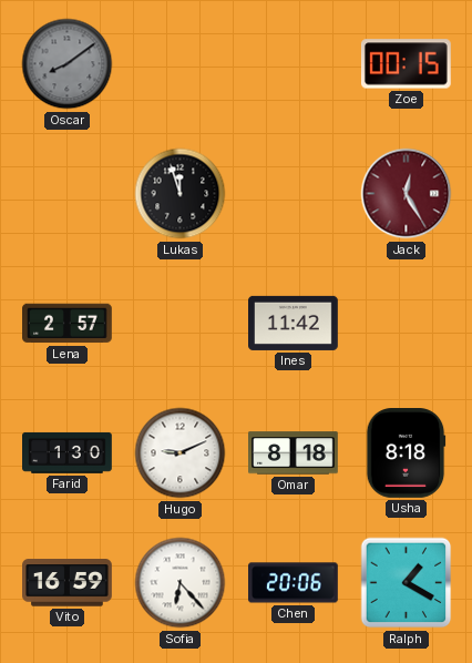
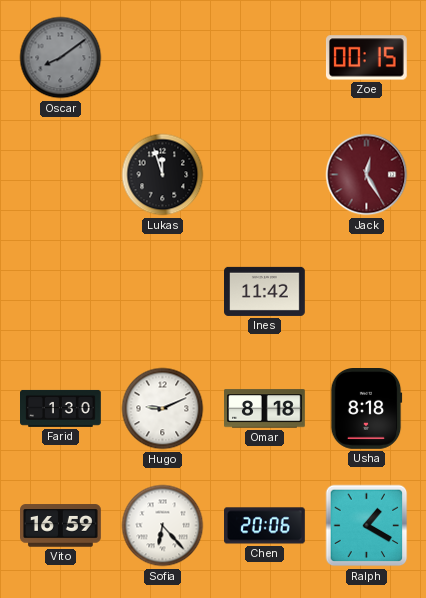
Lena: 2:57 -> none (68, 324)
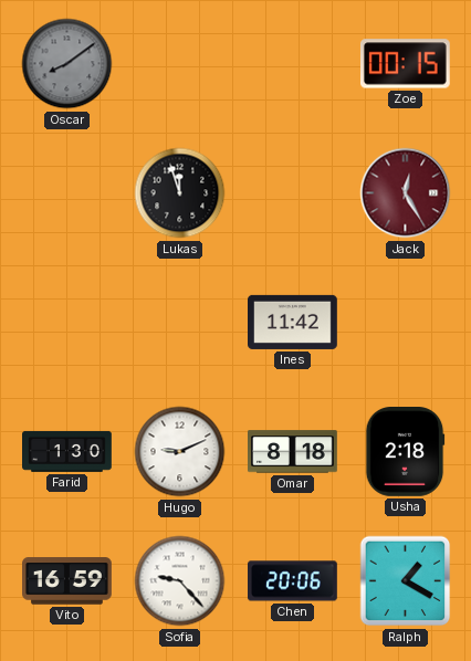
Usha: 8:18 -> 2:18 (405, 452)
Sofia: 6:23 -> 9:23 (180, 581)
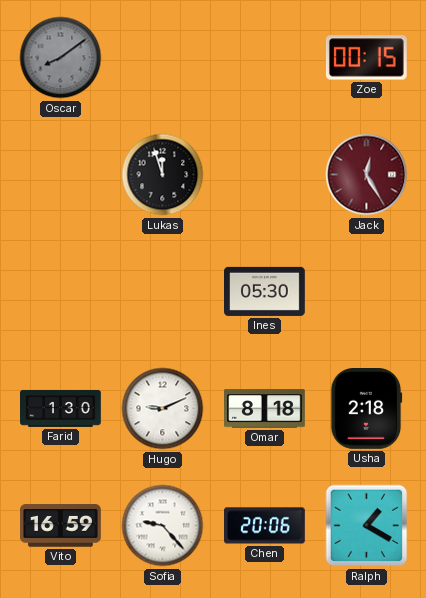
Ines: 11:42 -> 05:30 (265, 291)
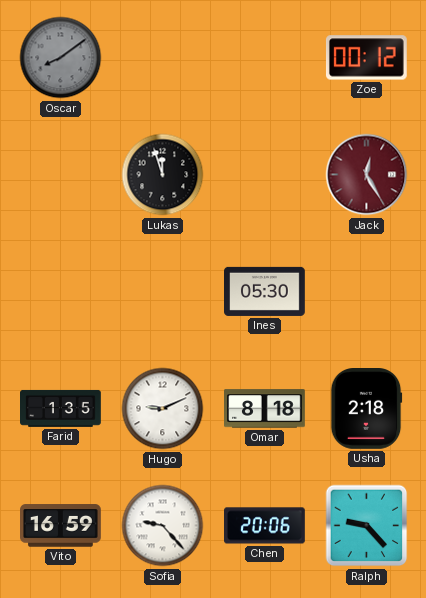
Zoe: 00:15 -> 00:12 (366, 58)
Farid: 1:30 -> 1:35 (61, 408)
Ralph: 1:20 -> 9:23 (367, 526)
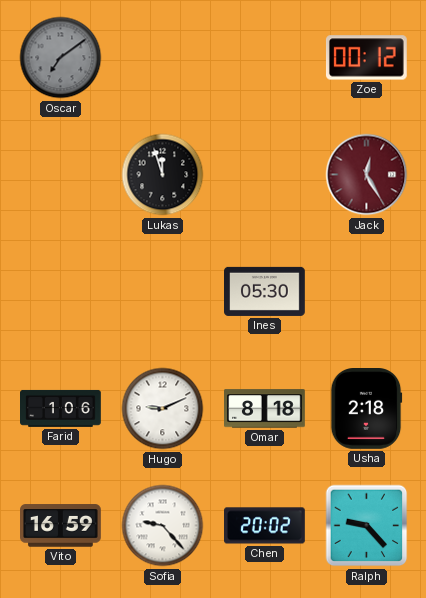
Oscar: 8:09 -> 7:09 (61, 58)
Farid: 1:35 -> 1:06 (61, 408)
Chen: 20:06 -> 20:02 (265, 526)
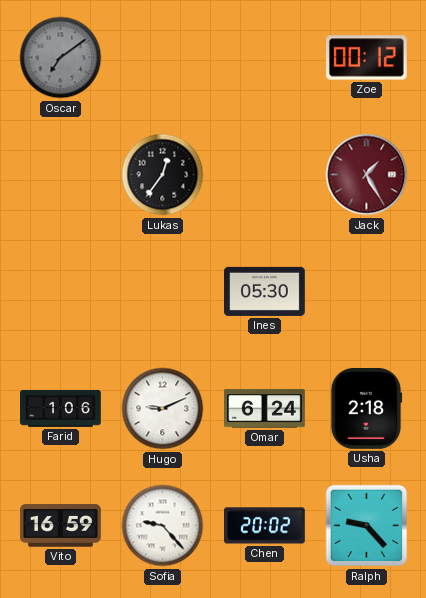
Lukas: 11:57 -> 12:36 (163, 175)
Jack: 12:25 -> 1:25 (367, 175)
Omar: 8:18 -> 6:24 (265, 409)
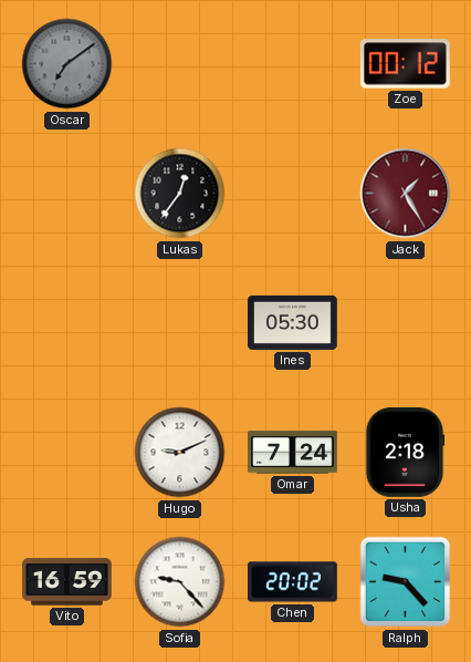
Farid: 1:06 -> none (61, 408)
Omar: 6:24 -> 7:24 (293, 453)
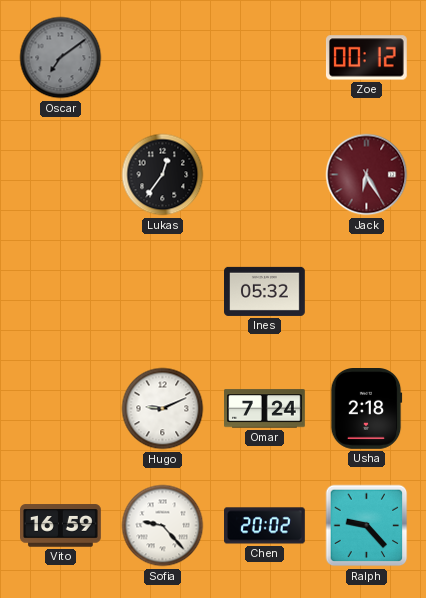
Jack: 1:25 -> 6:25 (367, 175)
Ines: 05:30 -> 05:32 (265, 291)
